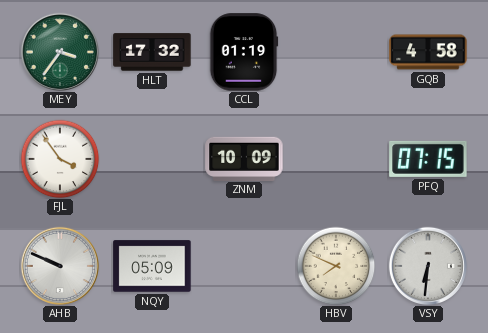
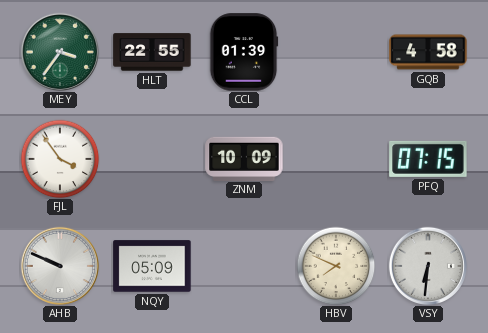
HLT: 17:32 -> 22:55 (152, 52)
CCL: 01:19 -> 01:39 (244, 52)
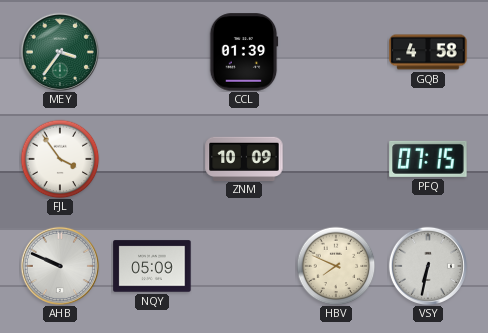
HLT: 22:55 -> none (152, 52)
VSY: 6:31 -> 6:32 (428, 266)
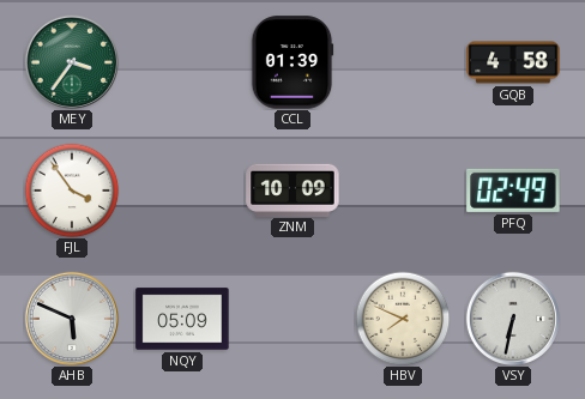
PFQ: 07:15 -> 02:49 (513, 191)
AHB: 9:49 -> 5:49 (72, 319)
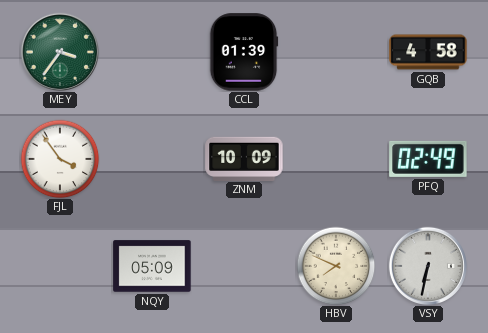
AHB: 5:49 -> none (72, 319)
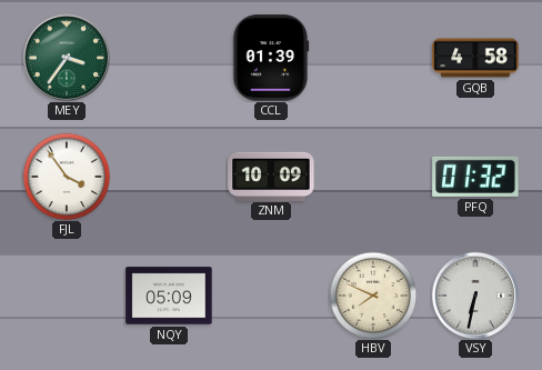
PFQ: 02:49 -> 01:32 (475, 177)
